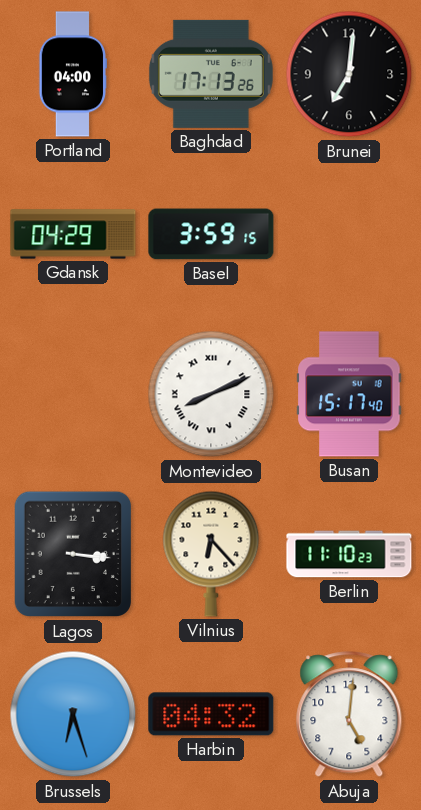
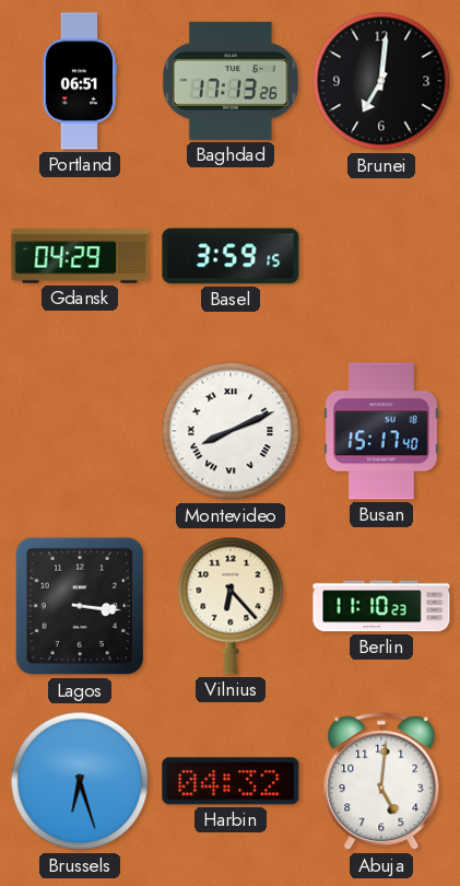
Portland: 04:00 -> 06:51 (79, 81)
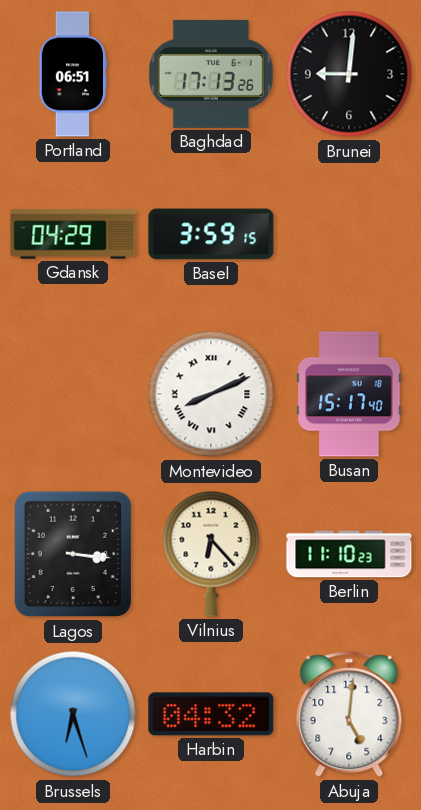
Brunei: 7:01 -> 9:01 (349, 74)
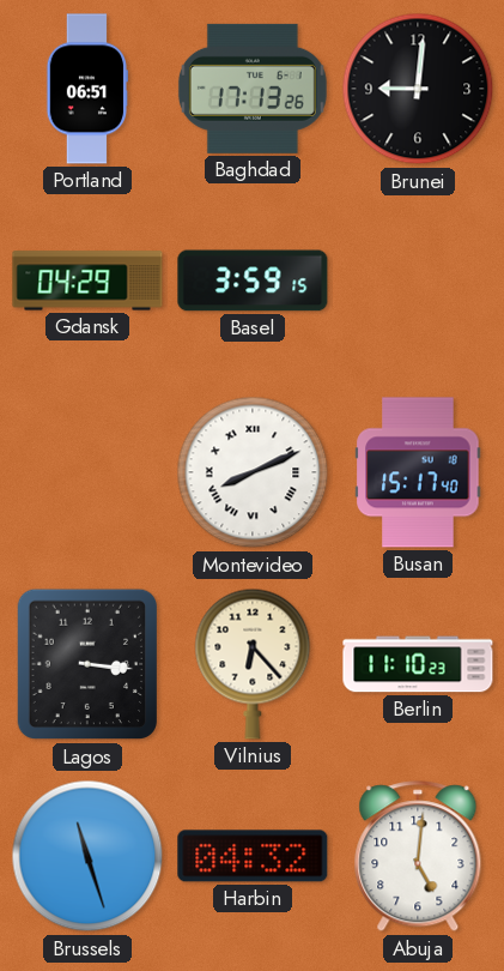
Brussels: 6:27 -> 11:27 (87, 856)
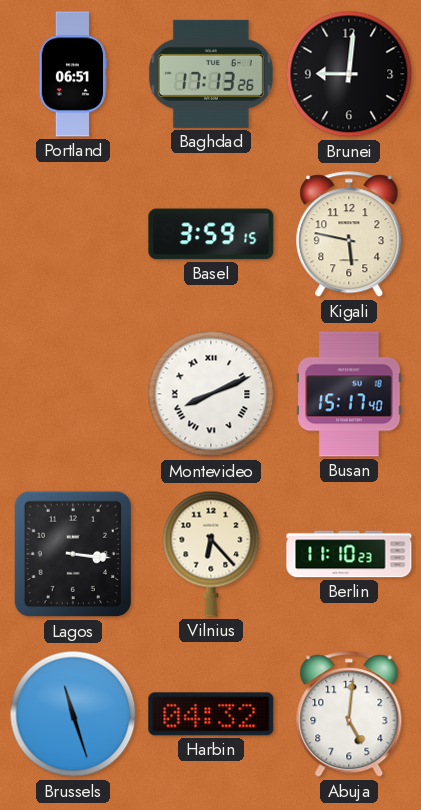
Gdansk: 04:29 -> none (87, 281)
Kigali: none -> 5:47 (349, 235)
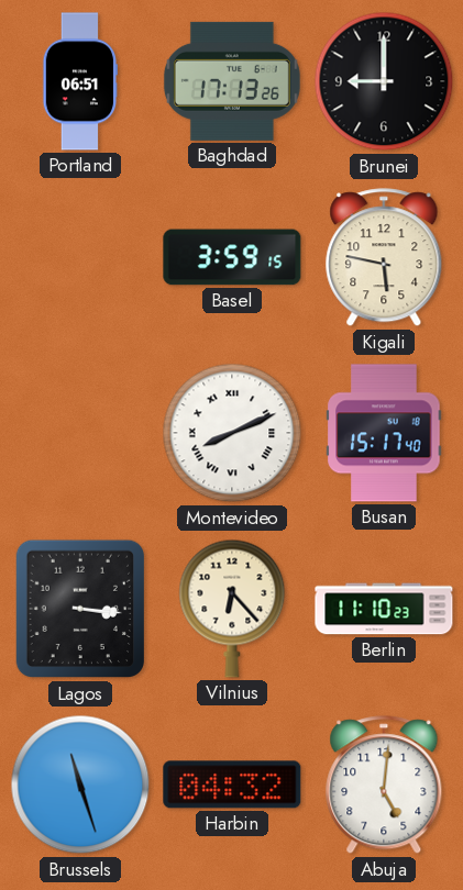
Brunei: 9:01 -> 9:00 (384, 81)
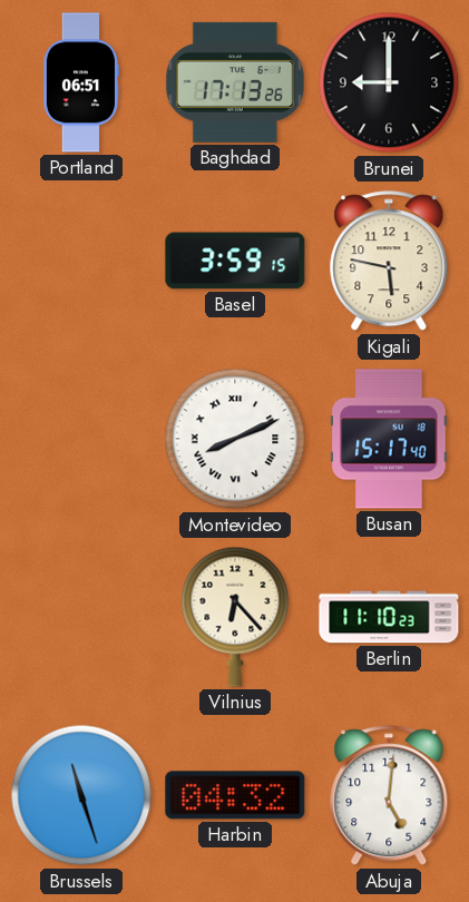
Lagos: 3:16 -> none (79, 609)
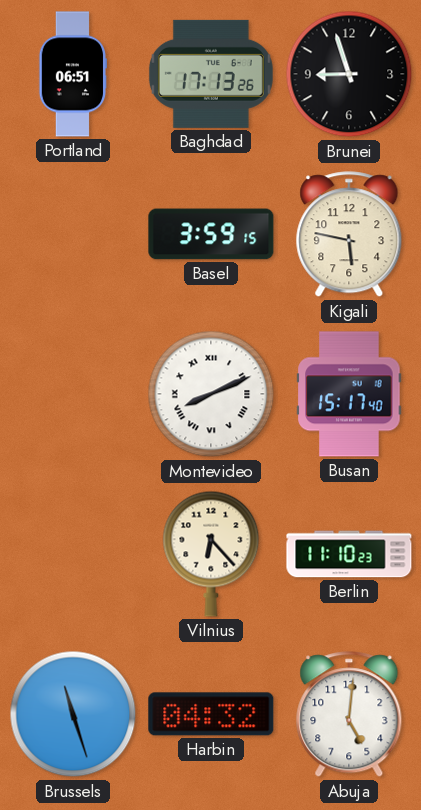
Brunei: 9:00 -> 8:57 (349, 74)
